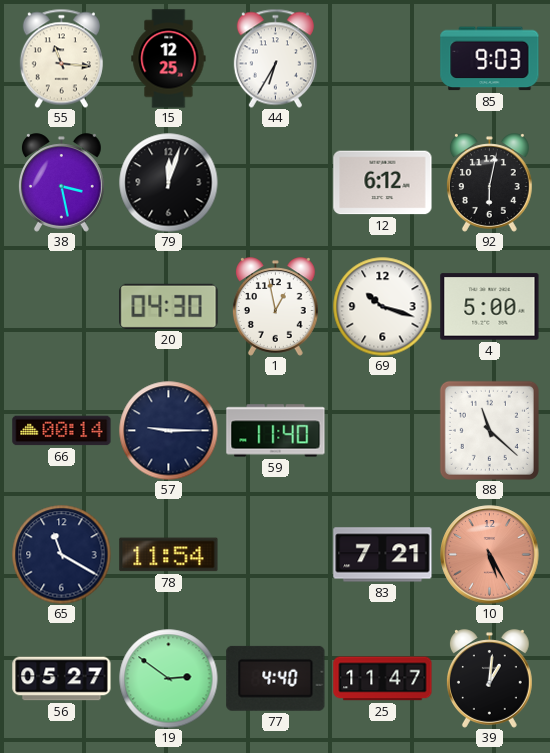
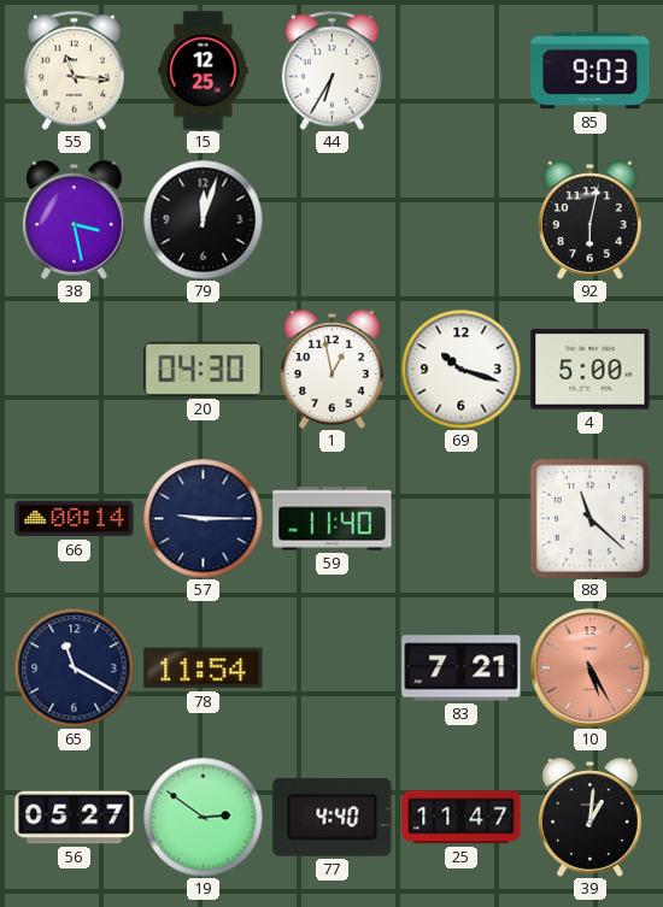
12: 6:12 -> none (383, 183)
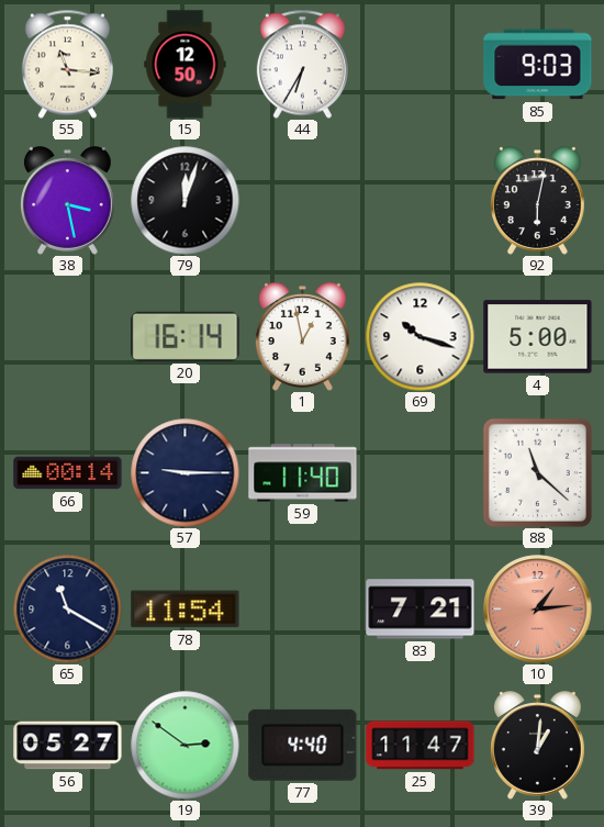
15: 12:25 -> 12:50 (186, 65)
20: 04:30 -> 16:14 (186, 336)
10: 5:25 -> 1:14 (538, 610)
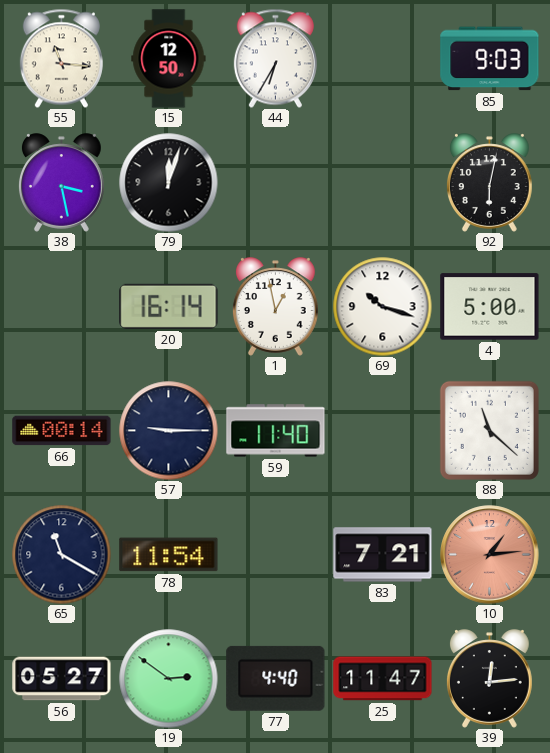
39: 1:01 -> 12:14 (489, 679)
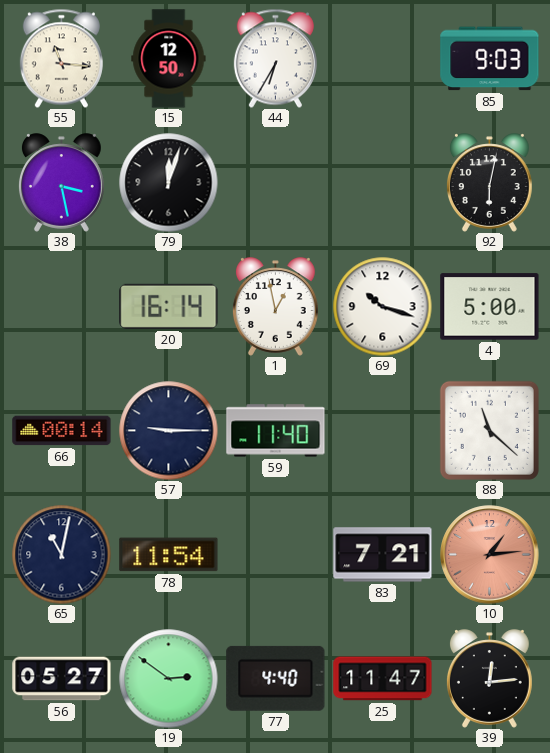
65: 11:20 -> 11:02 (62, 555)
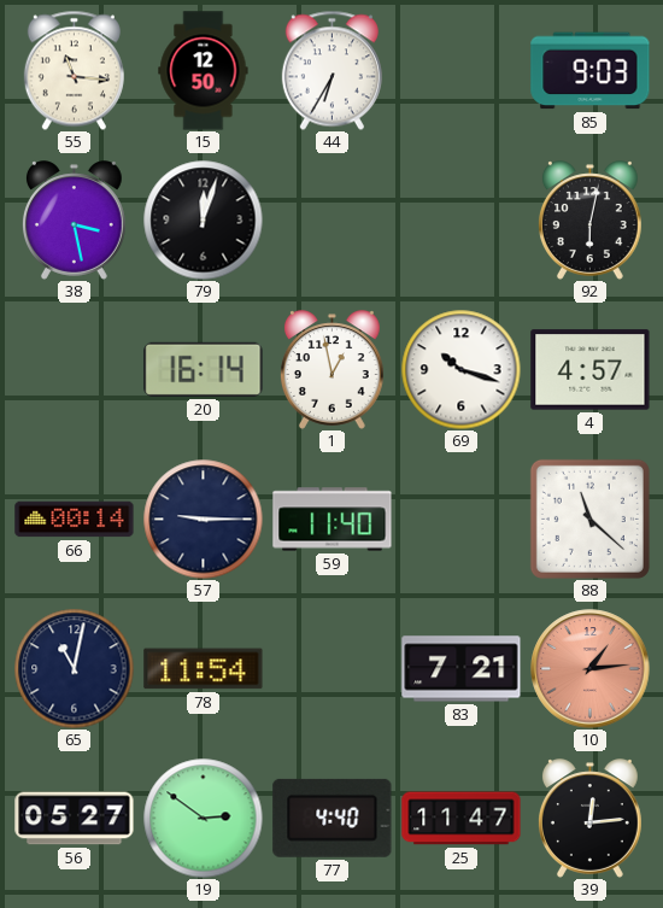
4: 5:00 -> 4:57 (591, 370)
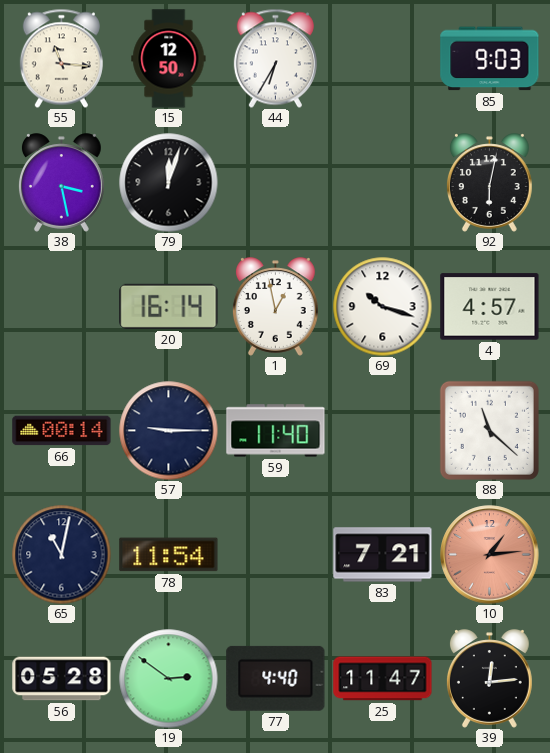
56: 05:27 -> 05:28 (62, 679)
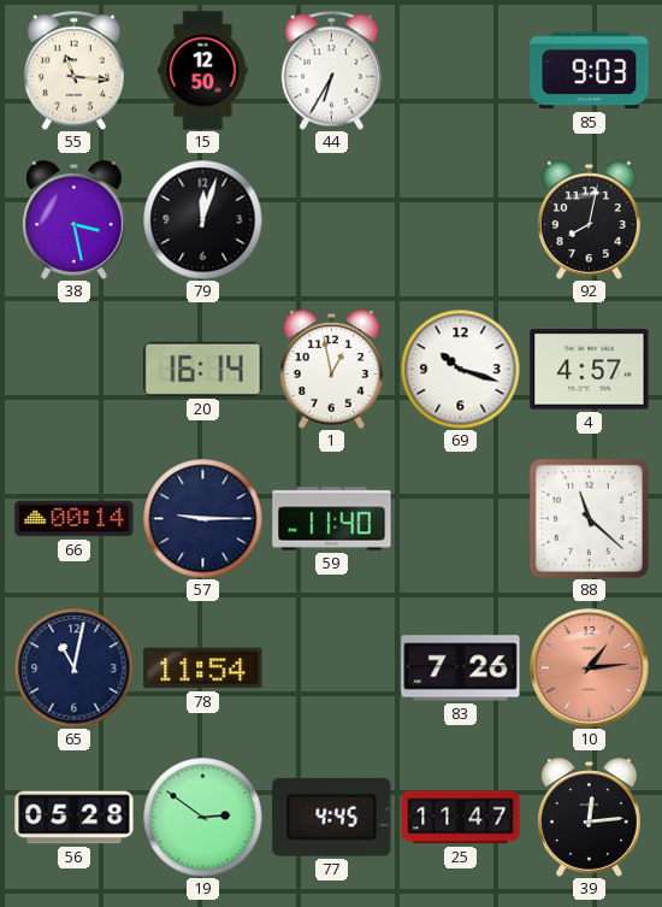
92: 6:02 -> 8:02 (589, 220)
83: 7:21 -> 7:26 (461, 669)
77: 4:40 -> 4:45 (332, 817)
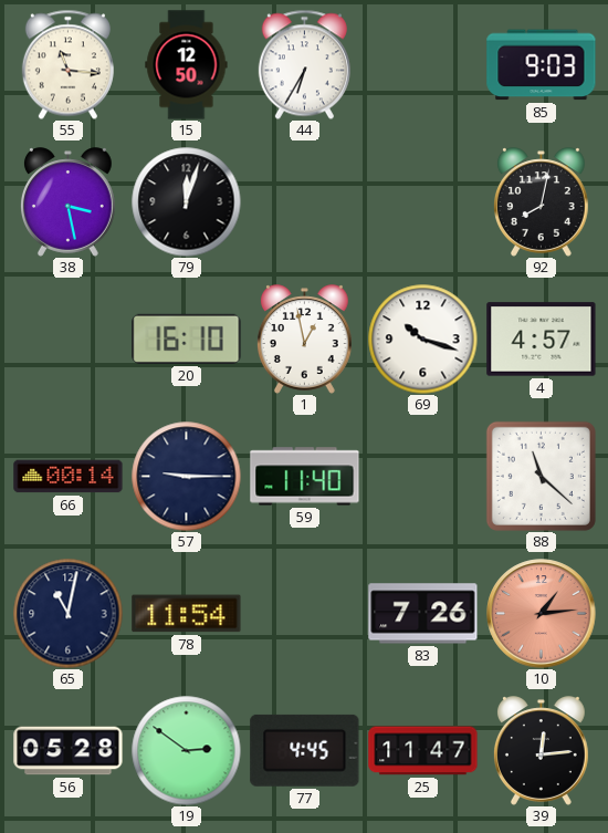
20: 16:14 -> 16:10 (187, 339)
